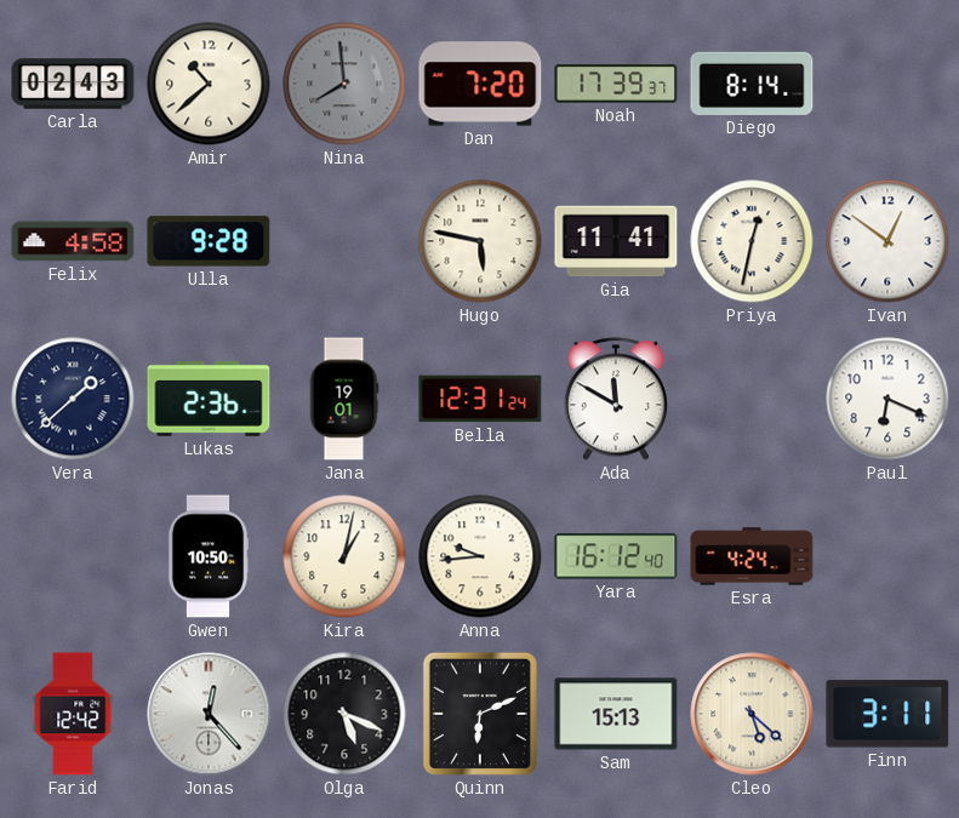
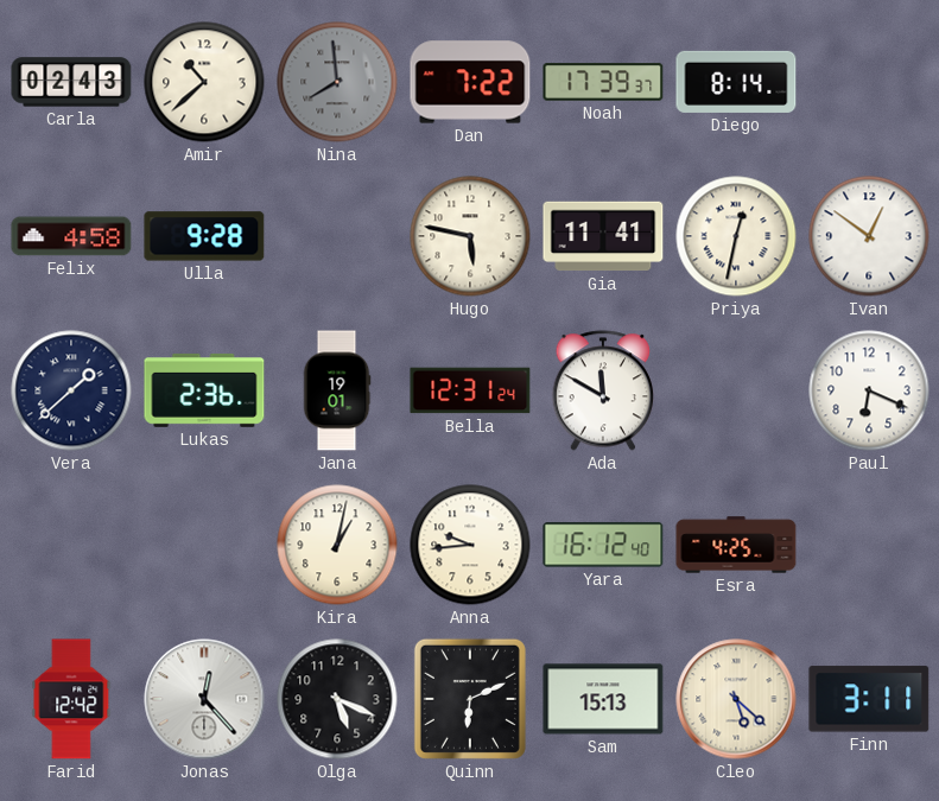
Dan: 7:20 -> 7:22 (470, 82)
Gwen: 10:50 -> none (209, 556)
Esra: 4:24 -> 4:25 (736, 545)
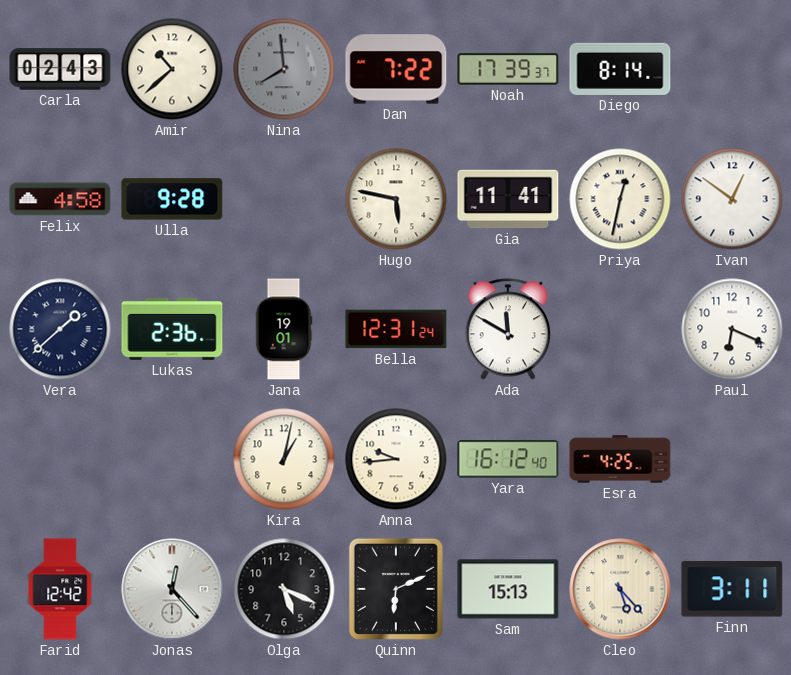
Cleo: 5:22 -> 5:23 (620, 589)
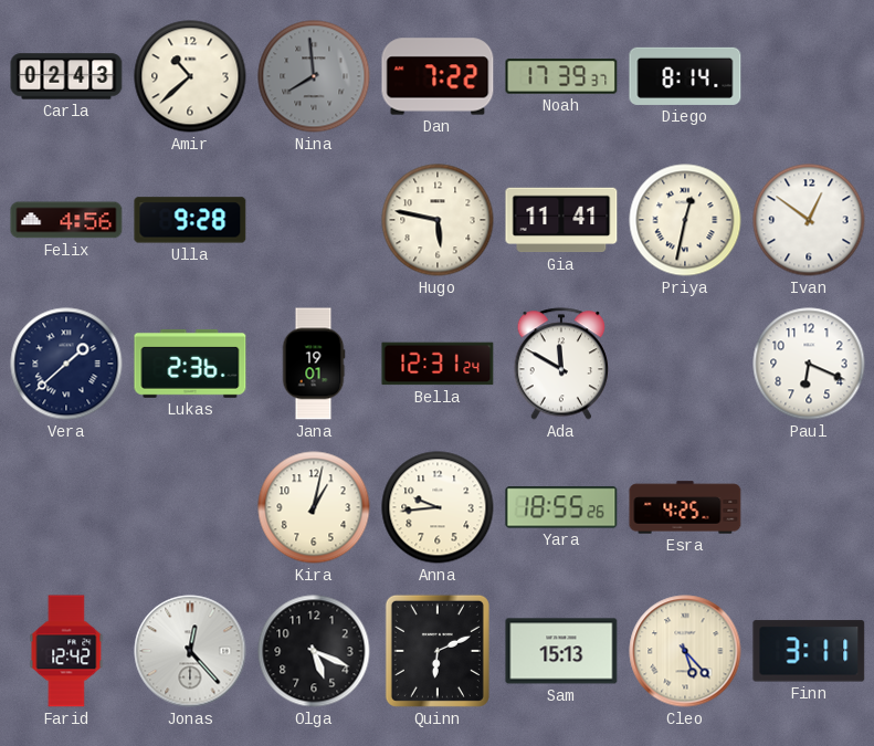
Felix: 4:58 -> 4:56 (66, 220)
Yara: 16:12 -> 18:55 (561, 507)
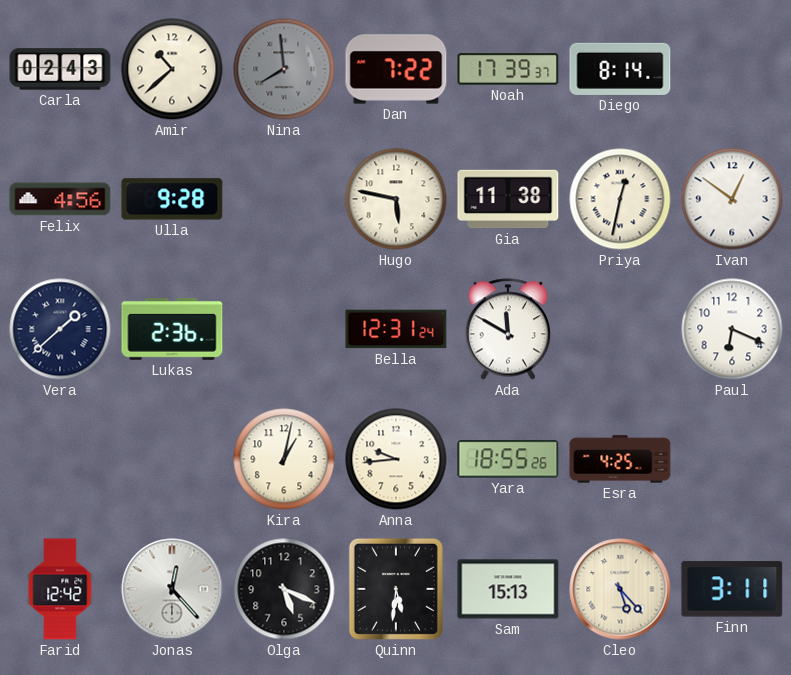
Gia: 11:41 -> 11:38 (508, 199)
Jana: 19:01 -> none (314, 364)
Quinn: 6:11 -> 5:31 (396, 589)
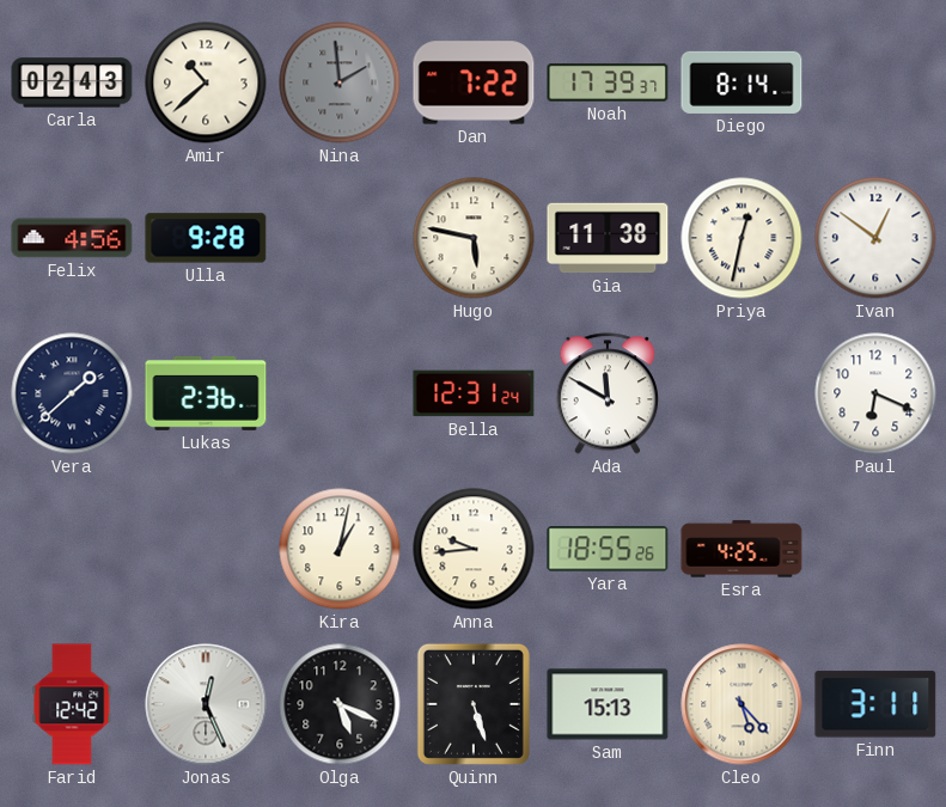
Nina: 7:59 -> 1:59 (340, 82)
Jonas: 12:23 -> 12:26 (206, 704)
Quinn: 5:31 -> 5:27 (474, 704)
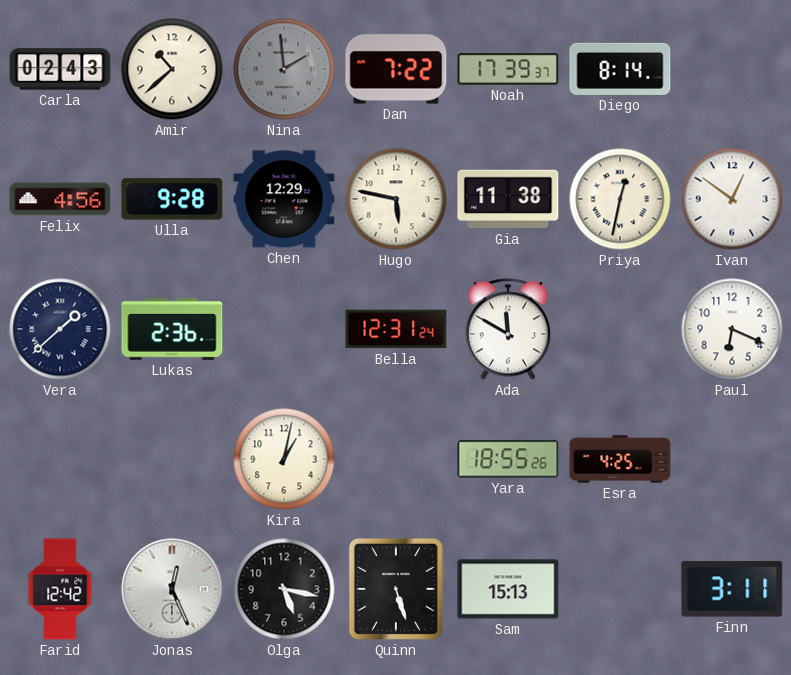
Chen: none -> 12:29 (284, 199)
Anna: 9:44 -> none (474, 549)
Olga: 5:19 -> 5:17 (284, 589)
Cleo: 5:23 -> none (741, 704)
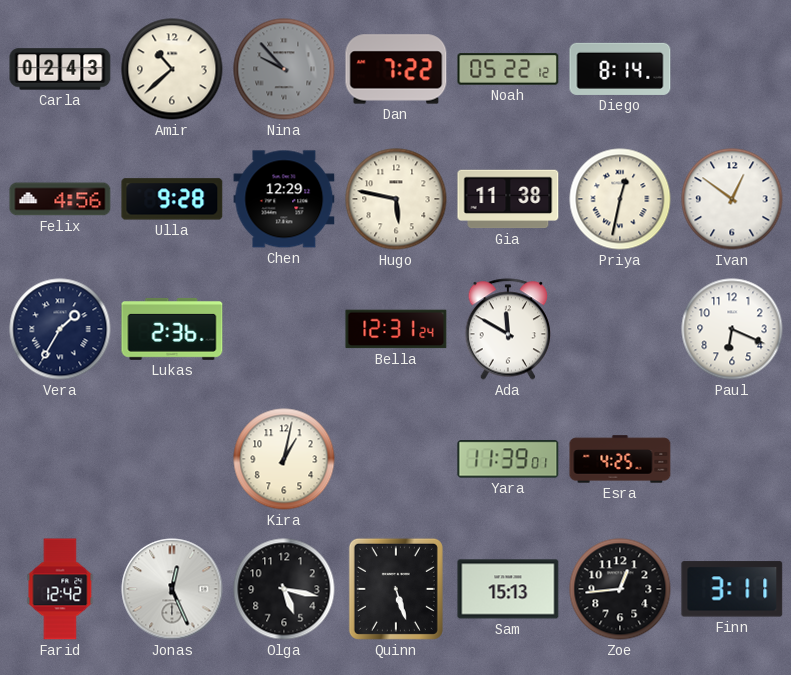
Nina: 1:59 -> 9:53 (284, 69)
Noah: 17:39 -> 05:22 (508, 69)
Vera: 1:38 -> 1:35 (60, 329)
Yara: 18:55 -> 11:39 (508, 459)
Zoe: none -> 12:44 (620, 589)
